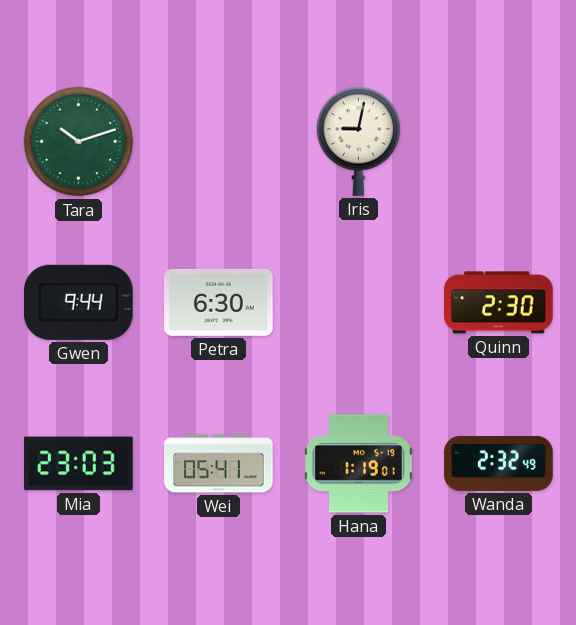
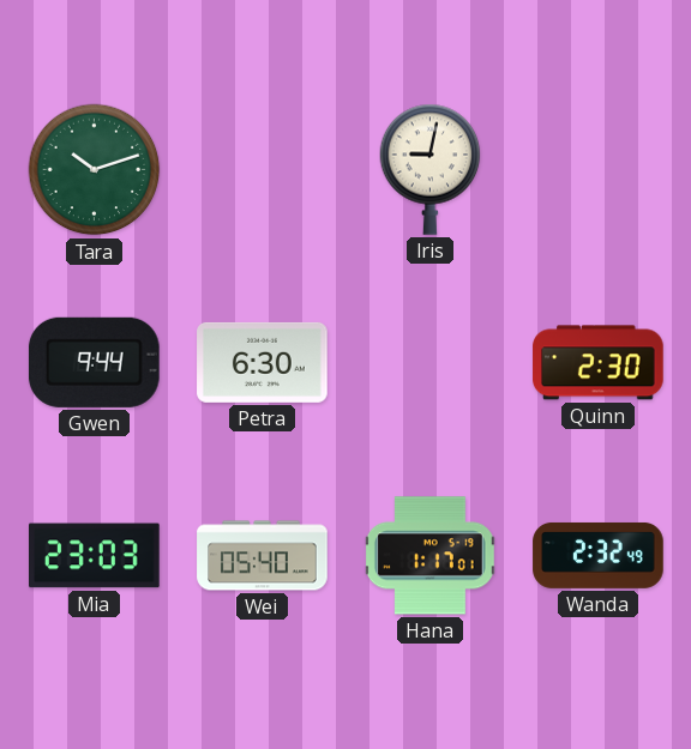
Wei: 05:41 -> 05:40 (263, 556)
Hana: 1:19 -> 1:17 (429, 556)
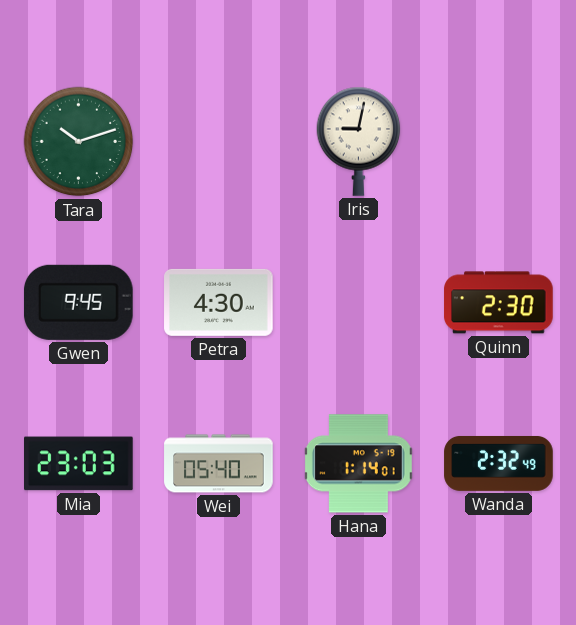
Gwen: 9:44 -> 9:45 (79, 302)
Petra: 6:30 -> 4:30 (219, 302)
Hana: 1:17 -> 1:14 (358, 464)
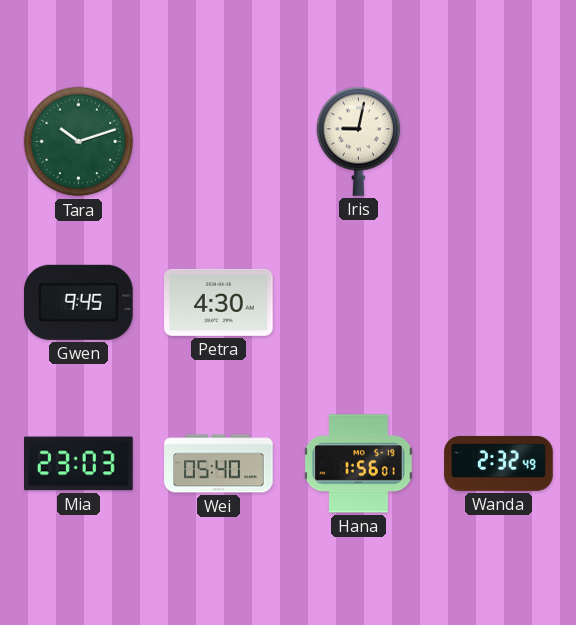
Quinn: 2:30 -> none (499, 303)
Hana: 1:14 -> 1:56 (358, 464)
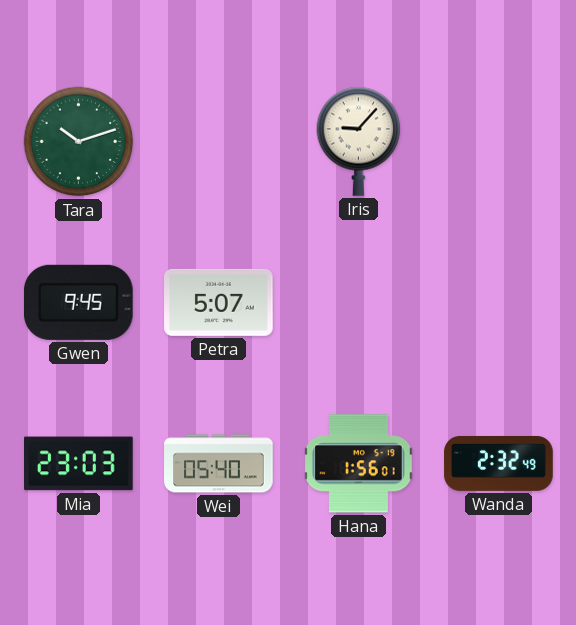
Iris: 9:02 -> 9:07 (359, 141)
Petra: 4:30 -> 5:07 (219, 302)
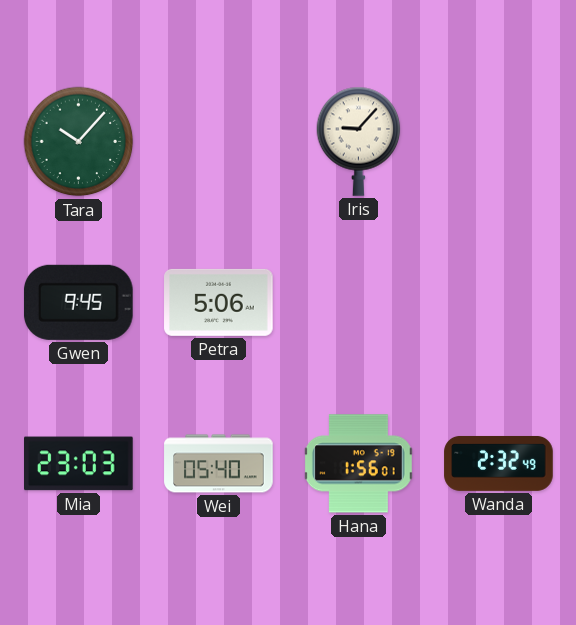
Tara: 10:12 -> 10:07 (79, 142)
Petra: 5:07 -> 5:06 (219, 302)
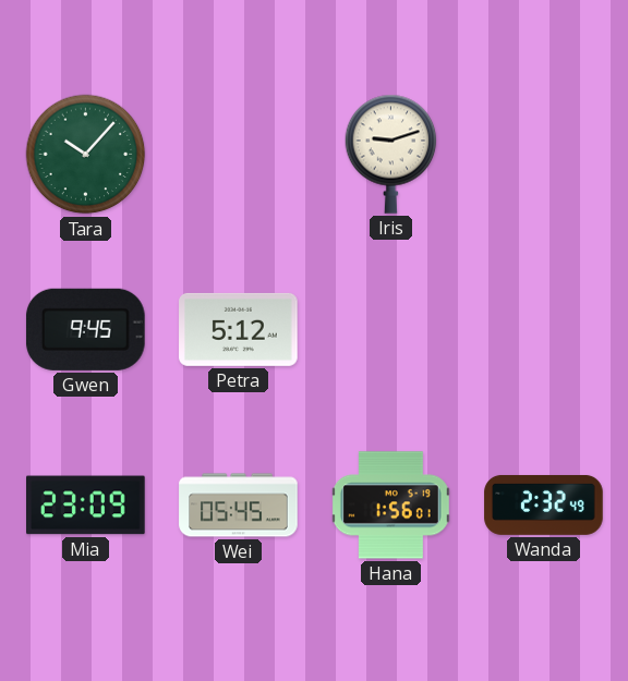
Iris: 9:07 -> 9:12 (391, 154)
Petra: 5:06 -> 5:12 (239, 329)
Mia: 23:03 -> 23:09 (86, 506)
Wei: 05:40 -> 05:45 (239, 506)
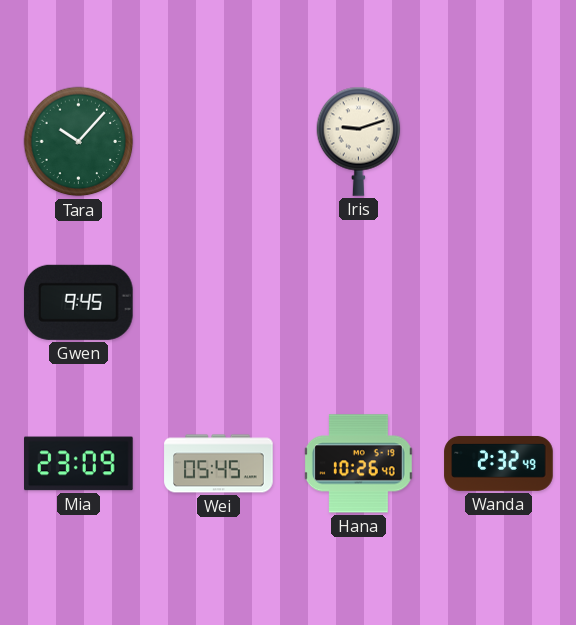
Petra: 5:12 -> none (239, 329)
Hana: 1:56 -> 10:26 (358, 464)
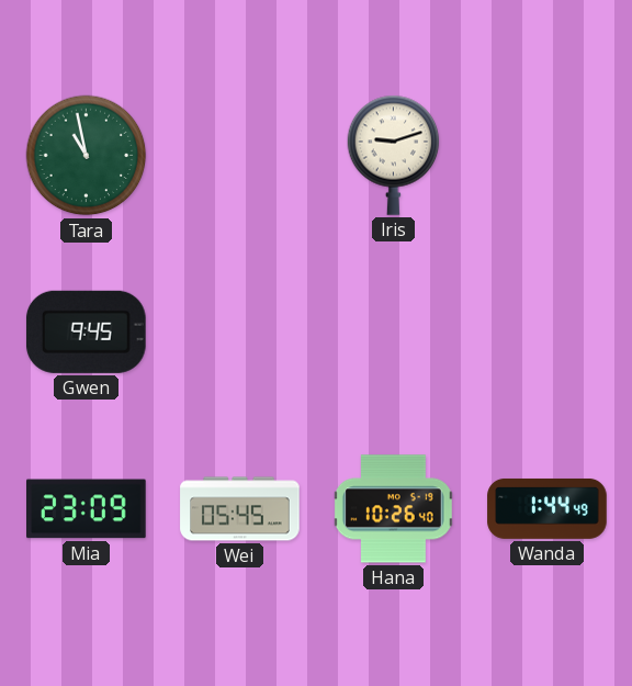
Tara: 10:07 -> 10:58 (87, 156)
Wanda: 2:32 -> 1:44 (548, 508)
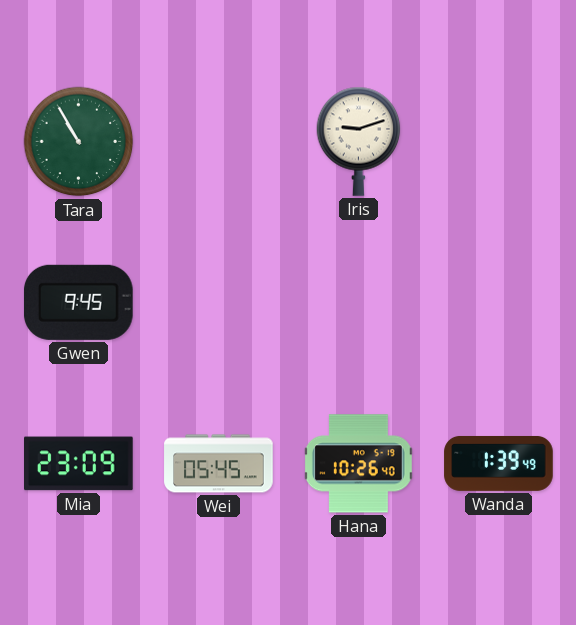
Tara: 10:58 -> 10:55 (79, 142)
Wanda: 1:44 -> 1:39 (499, 463)
